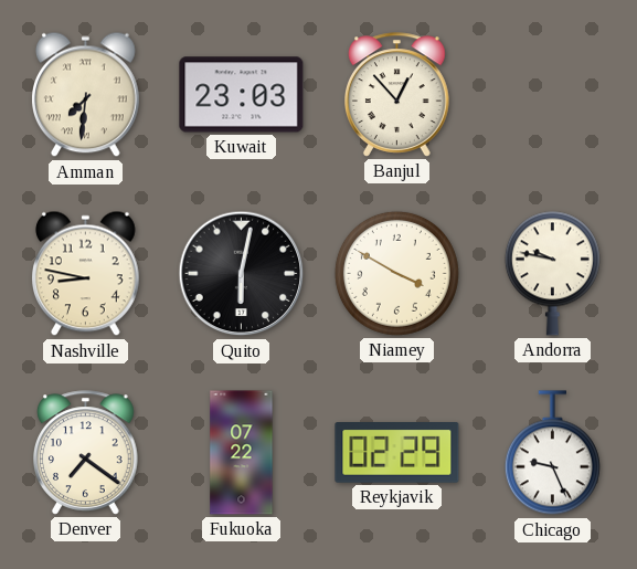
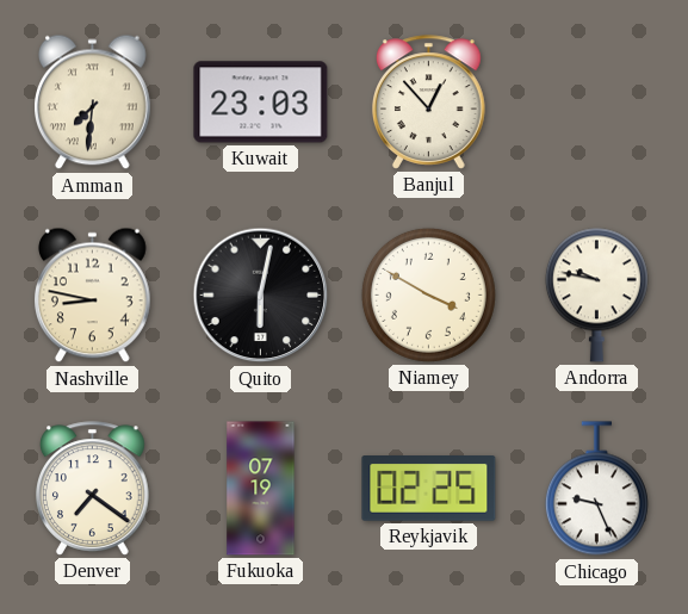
Fukuoka: 07:22 -> 07:19 (261, 489)
Reykjavik: 02:29 -> 02:25 (429, 489)
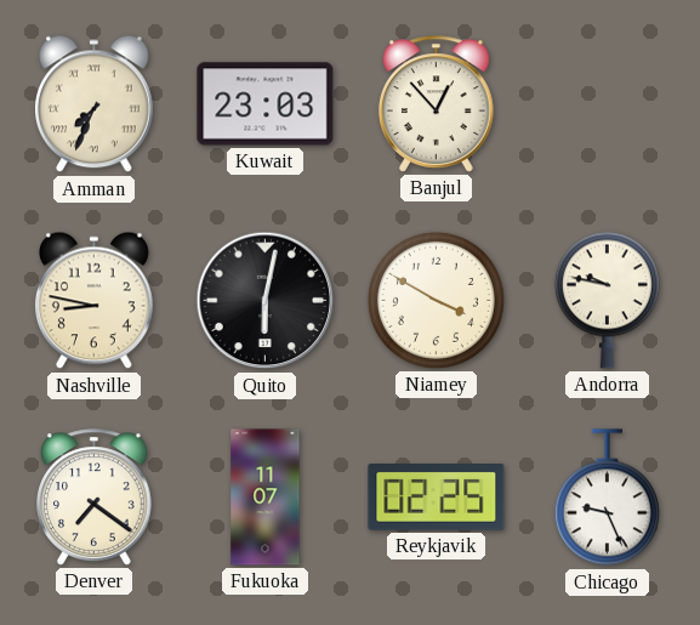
Amman: 7:31 -> 7:34 (95, 104)
Fukuoka: 07:19 -> 11:07 (266, 498)
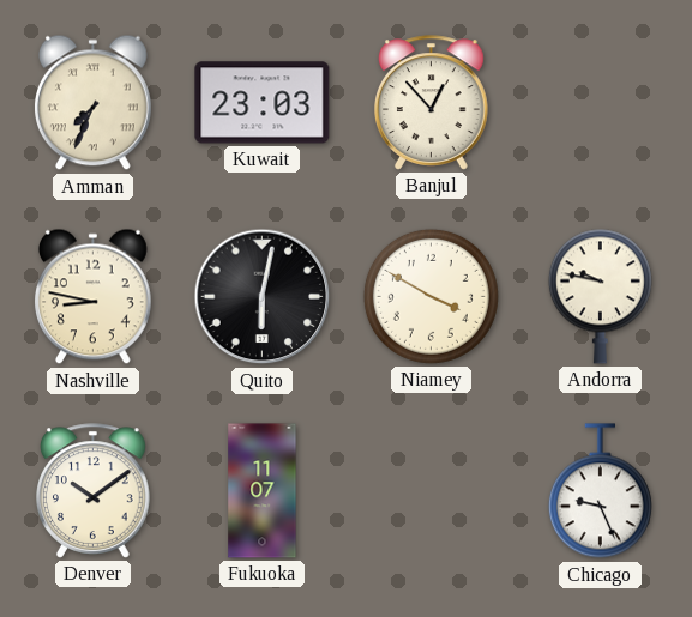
Denver: 7:21 -> 10:09 (94, 491)
Reykjavik: 02:25 -> none (437, 498)
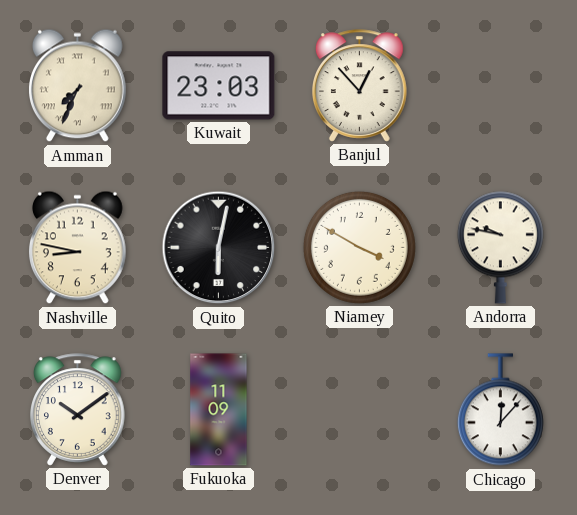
Fukuoka: 11:07 -> 11:09 (219, 410)
Chicago: 9:26 -> 12:07 (500, 410)
